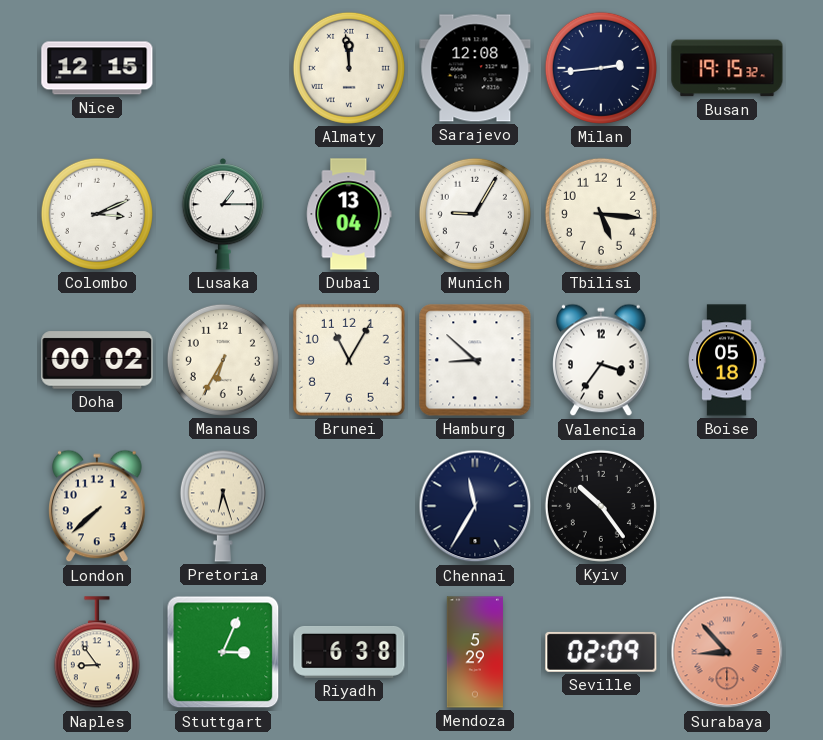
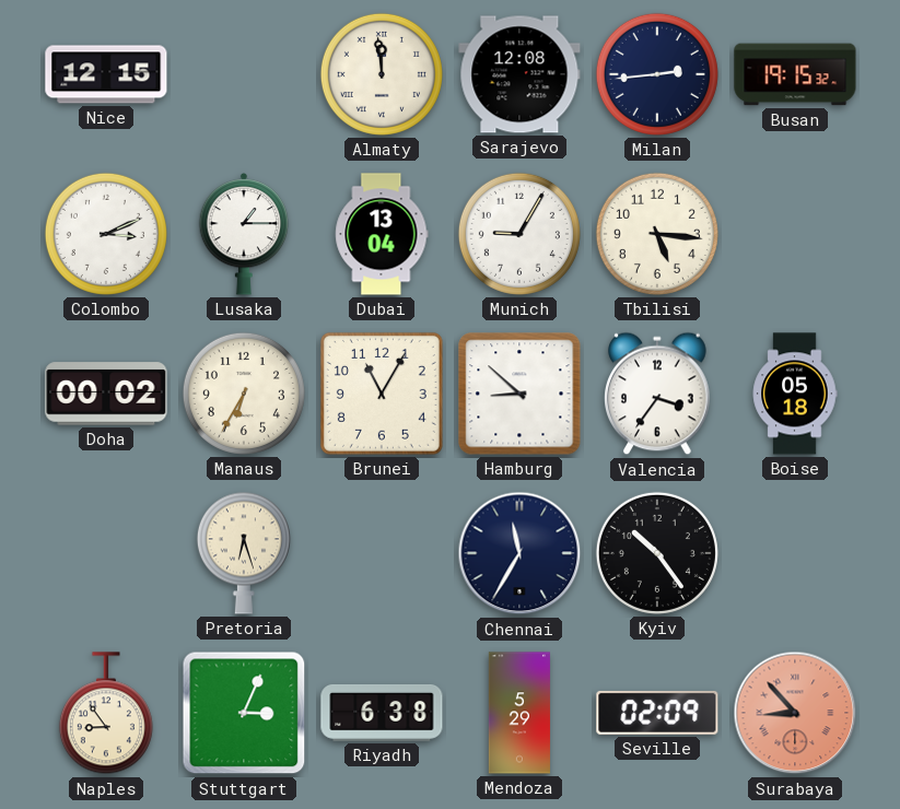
London: 7:38 -> none (98, 506)
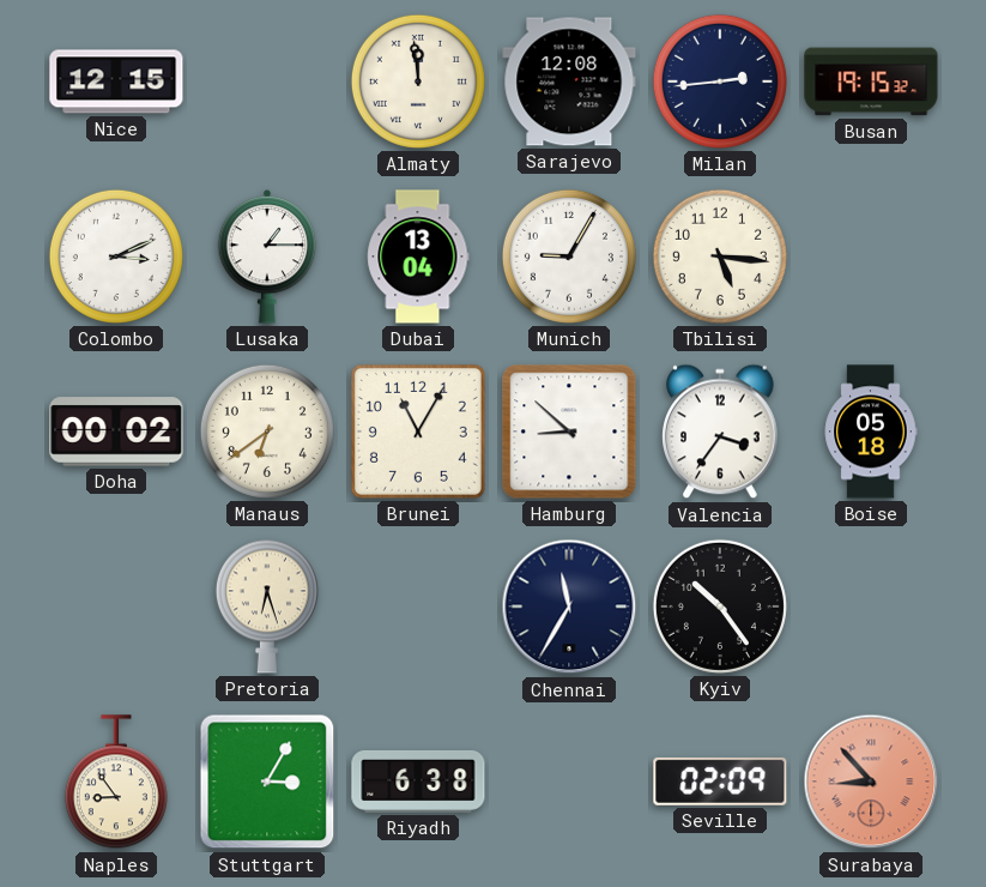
Manaus: 6:35 -> 6:39 (267, 432)
Stuttgart: 3:04 -> 3:05 (267, 782)
Mendoza: 5:29 -> none (519, 713)
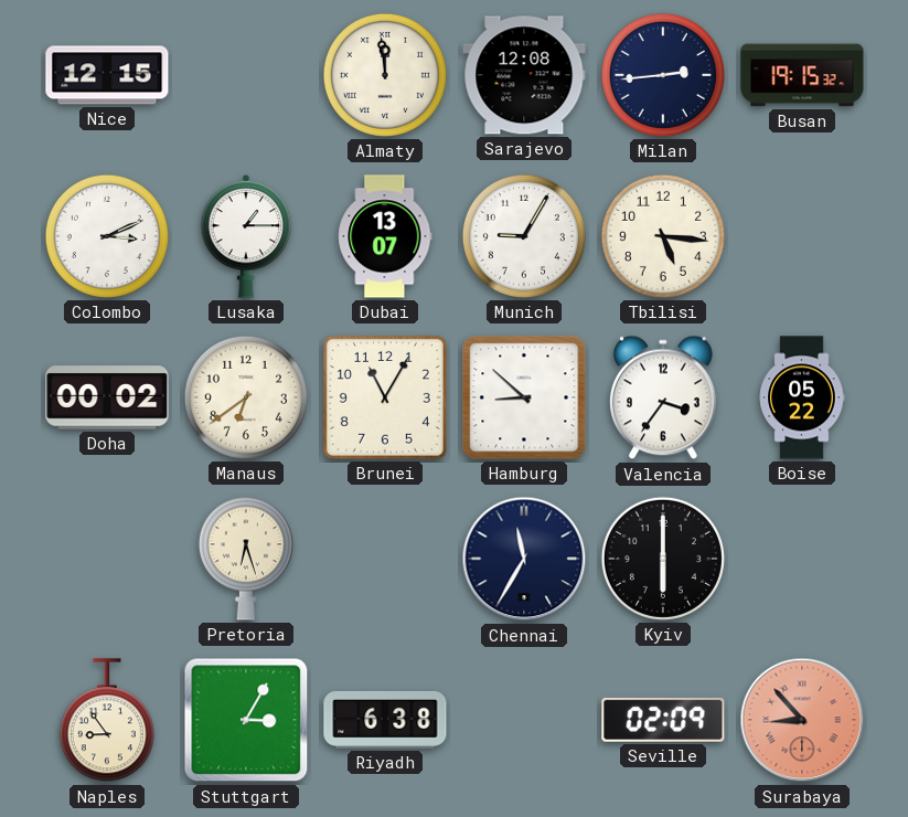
Dubai: 13:04 -> 13:07 (385, 236)
Boise: 05:18 -> 05:22 (802, 397)
Kyiv: 10:24 -> 6:00 (663, 559)
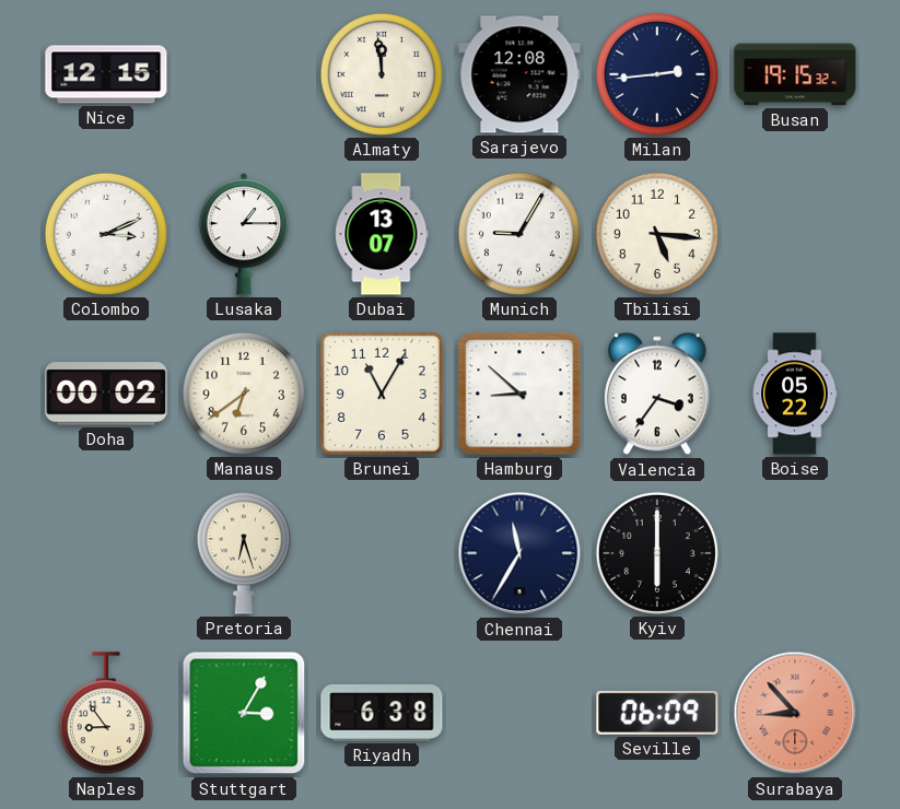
Seville: 02:09 -> 06:09 (657, 713)
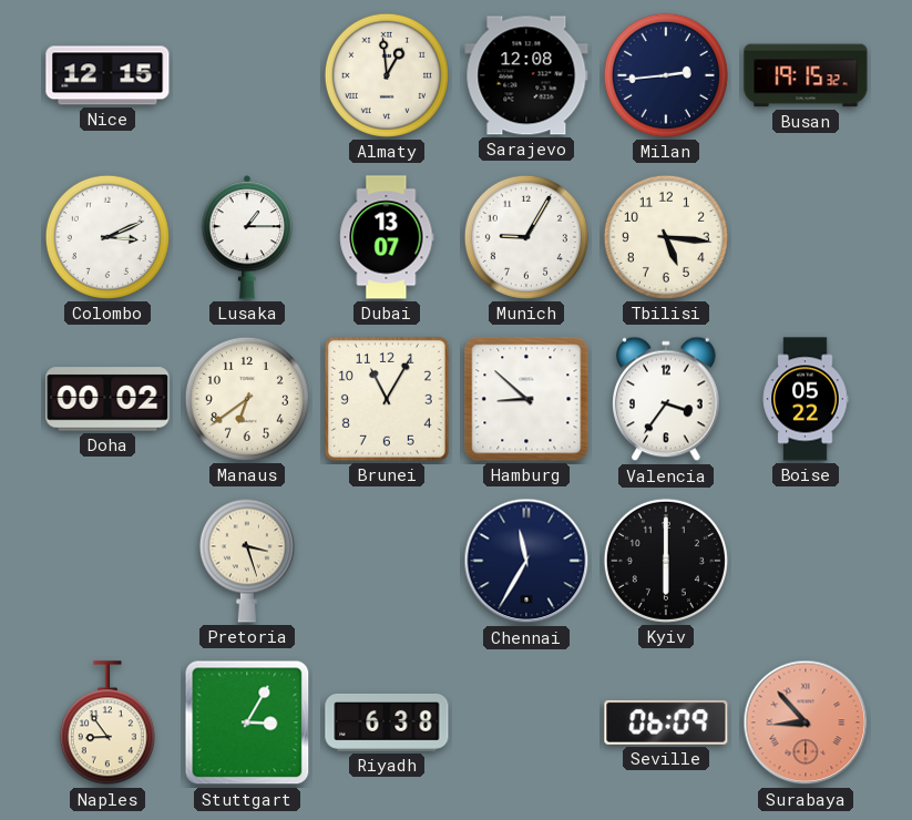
Almaty: 11:59 -> 12:59 (387, 75)
Pretoria: 6:27 -> 3:27 (247, 561)
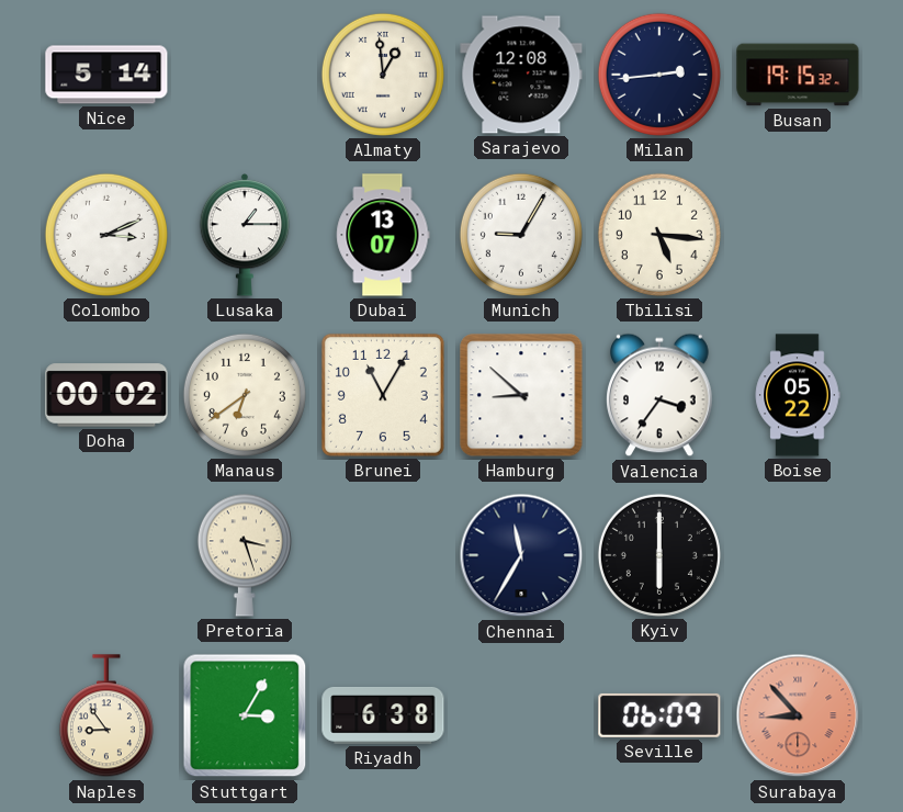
Nice: 12:15 -> 5:14 (106, 75)
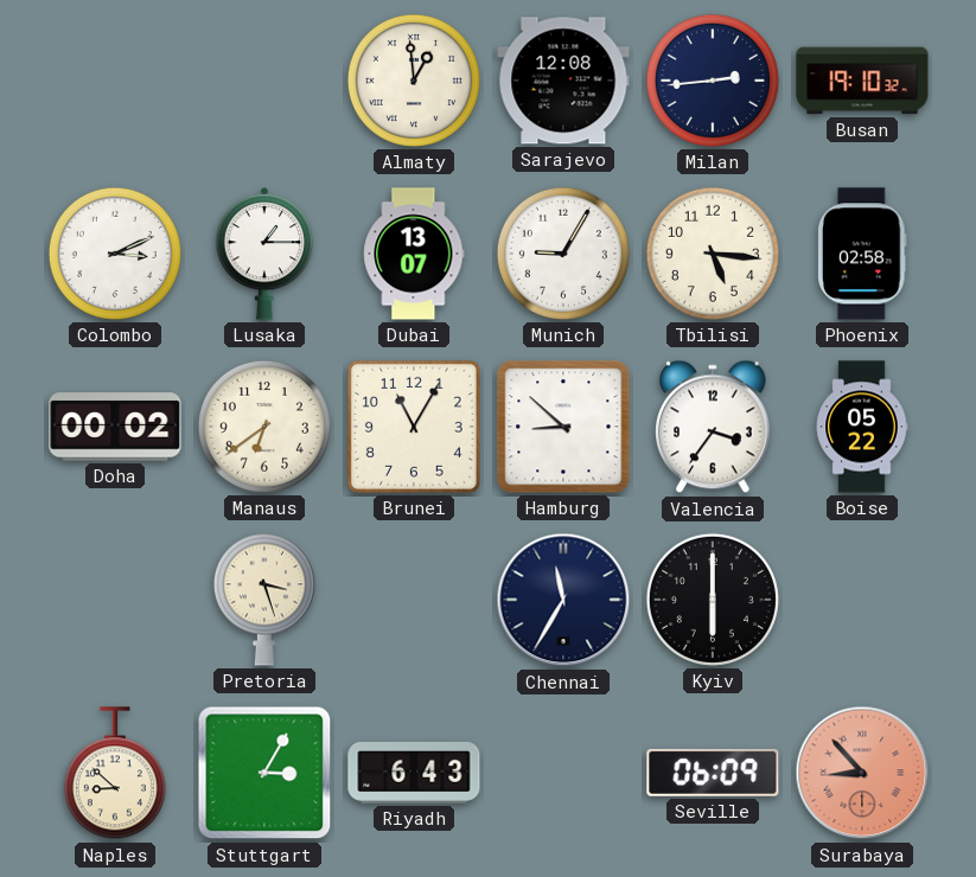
Nice: 5:14 -> none (106, 75)
Busan: 19:15 -> 19:10 (862, 81)
Phoenix: none -> 02:58 (863, 254)
Naples: 8:54 -> 8:52 (115, 774)
Riyadh: 6:38 -> 6:43 (414, 773)
